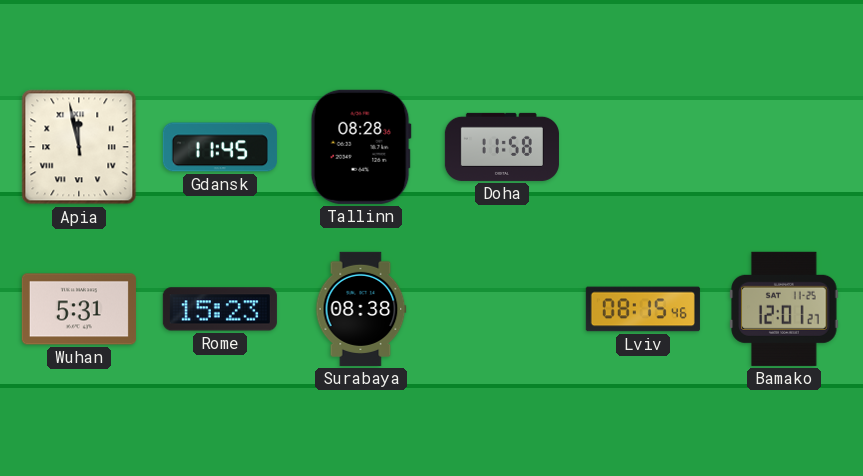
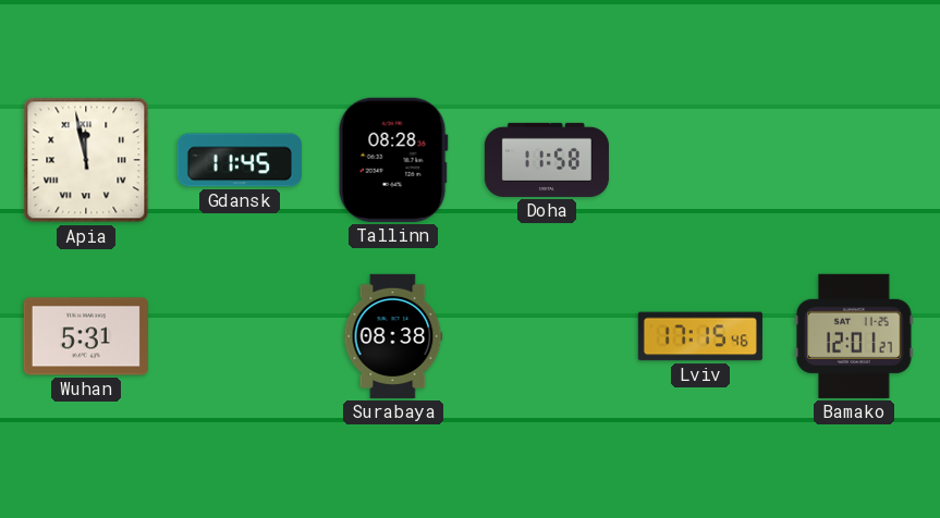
Rome: 15:23 -> none (220, 309)
Lviv: 08:15 -> 17:15 (700, 336)
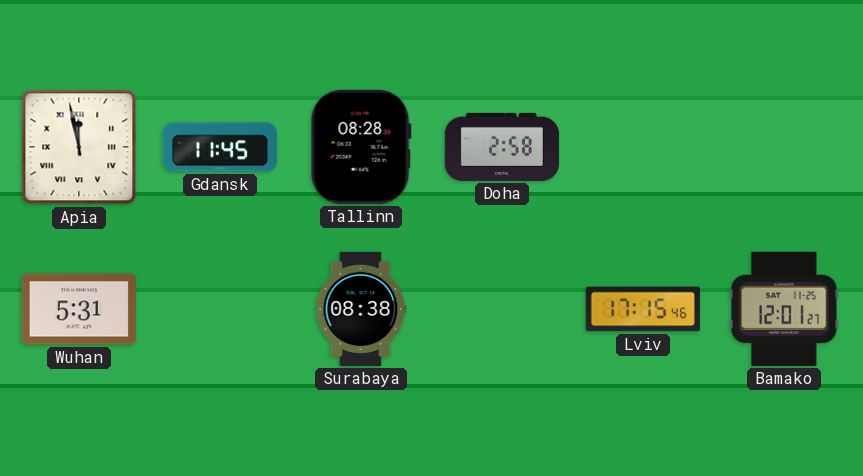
Doha: 11:58 -> 2:58 (502, 147)
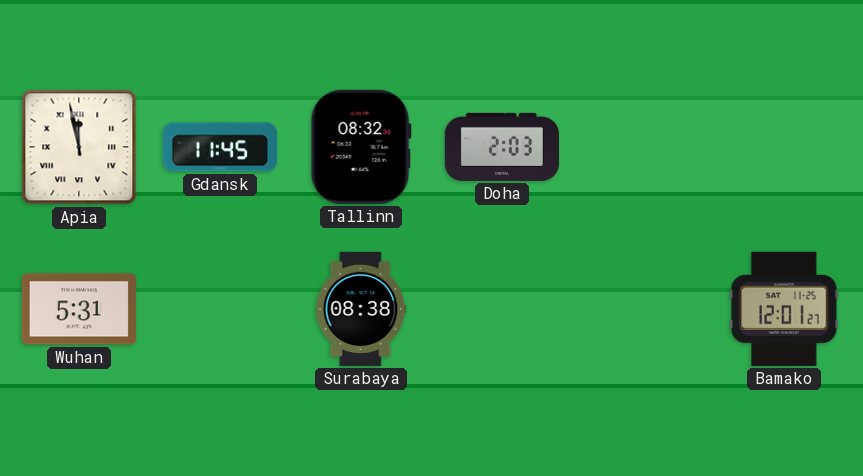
Tallinn: 08:28 -> 08:32 (361, 147)
Doha: 2:58 -> 2:03 (502, 147)
Lviv: 17:15 -> none (643, 309)
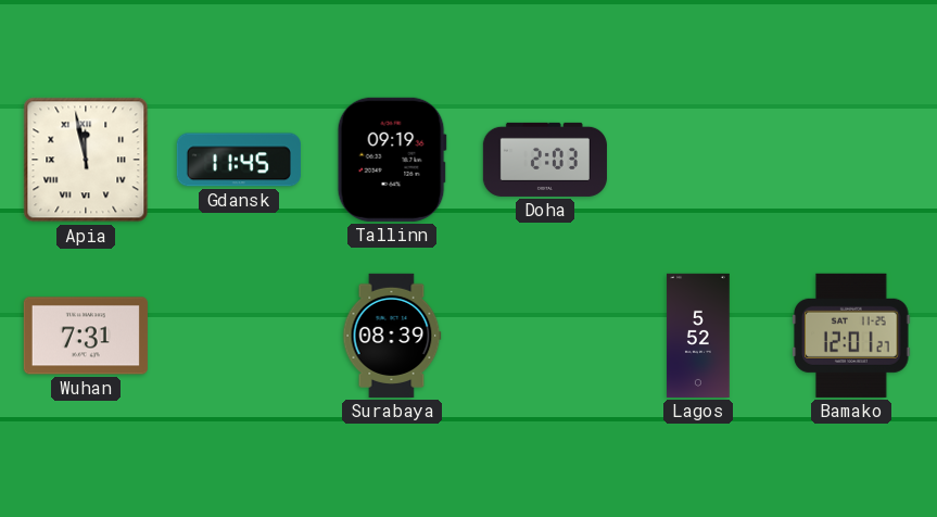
Tallinn: 08:32 -> 09:19 (392, 160)
Wuhan: 5:31 -> 7:31 (86, 336)
Surabaya: 08:38 -> 08:39 (392, 336)
Lagos: none -> 5:52 (698, 336)
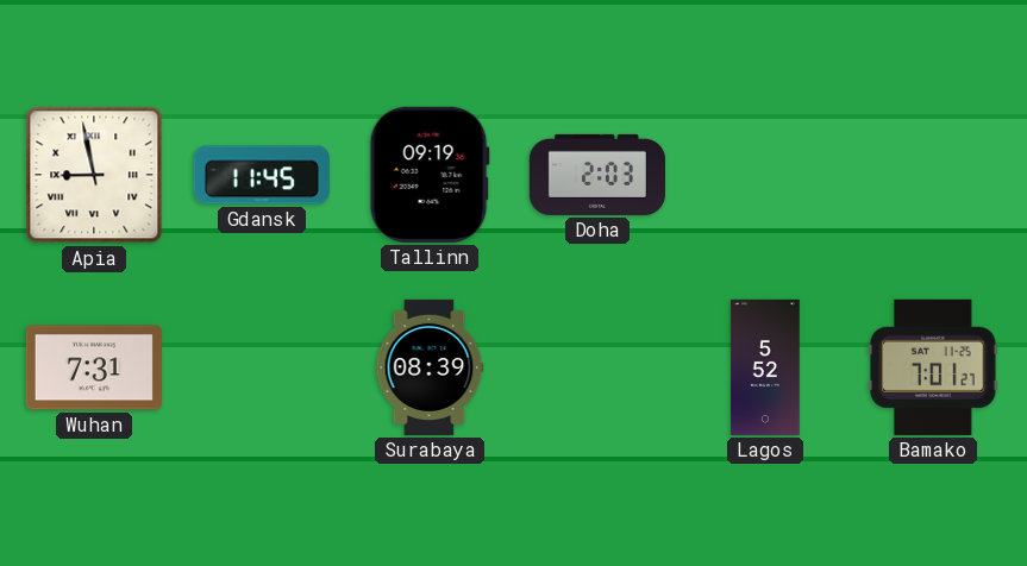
Apia: 11:58 -> 8:58 (94, 175)
Bamako: 12:01 -> 7:01 (933, 367)
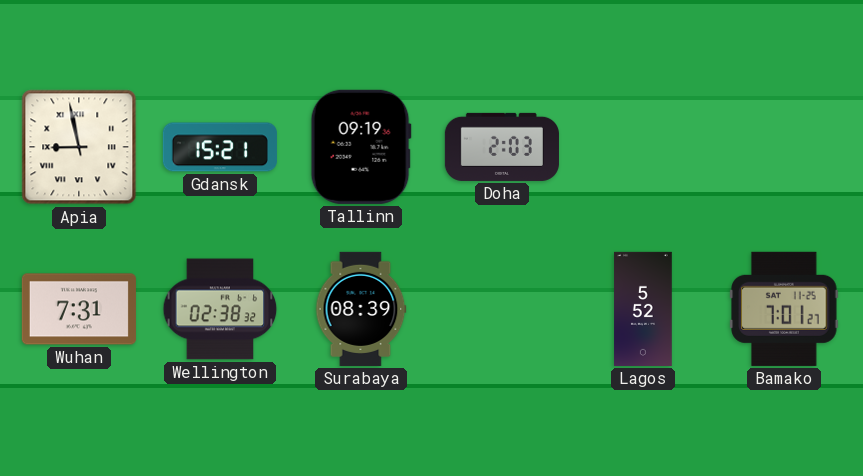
Gdansk: 11:45 -> 15:21 (220, 147)
Wellington: none -> 02:38 (220, 309)
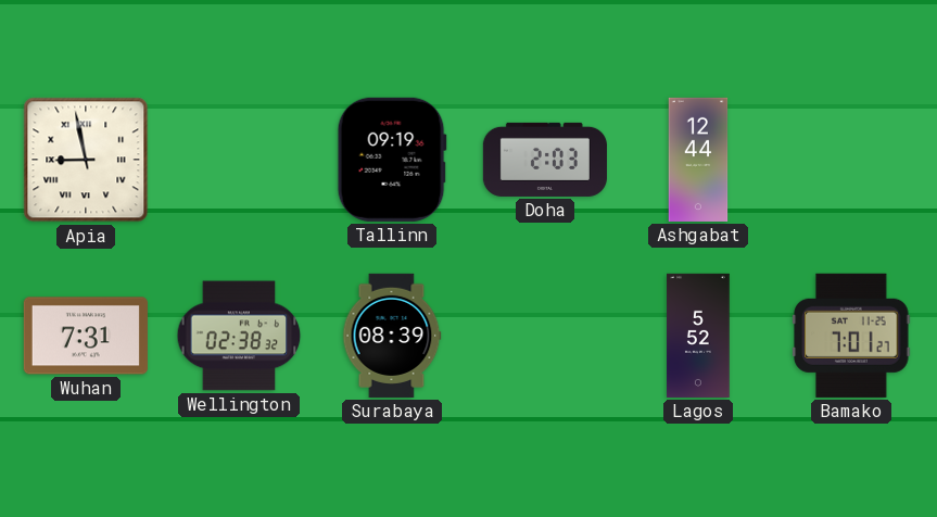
Gdansk: 15:21 -> none (220, 147)
Ashgabat: none -> 12:44 (698, 160)
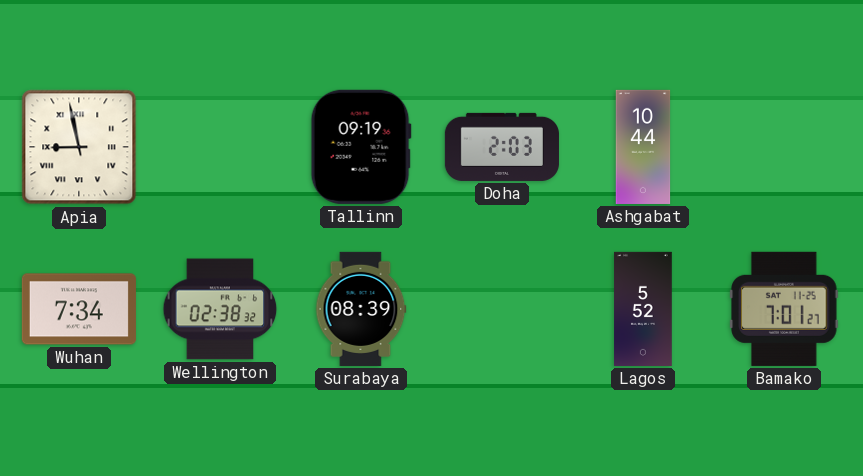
Ashgabat: 12:44 -> 10:44 (643, 147)
Wuhan: 7:31 -> 7:34 (79, 309)
